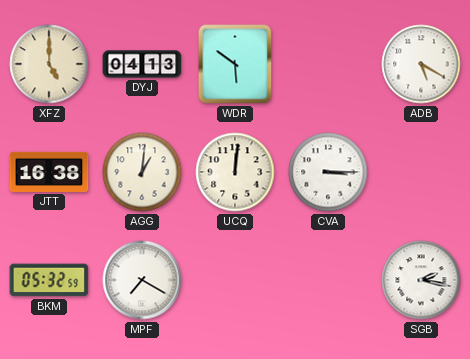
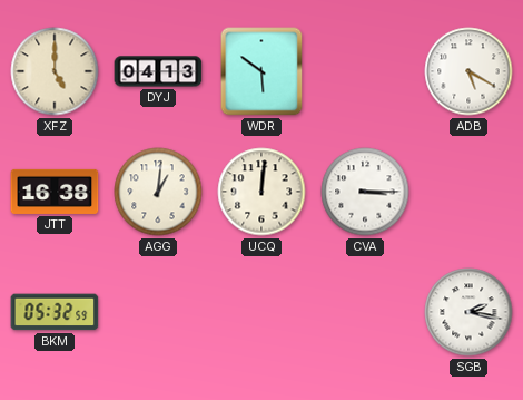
MPF: 7:20 -> none (142, 280)
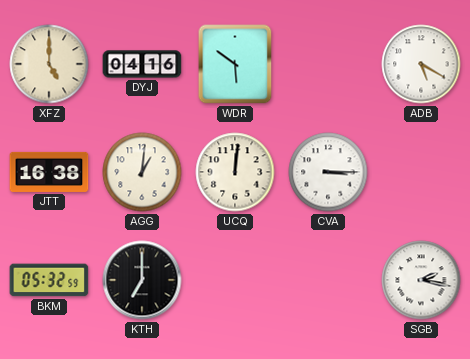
DYJ: 04:13 -> 04:16 (142, 64)
KTH: none -> 7:00 (142, 280)
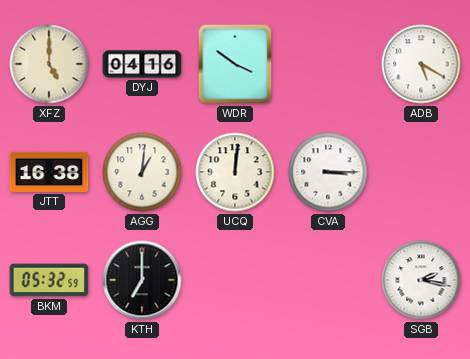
WDR: 5:51 -> 3:51 (235, 64)
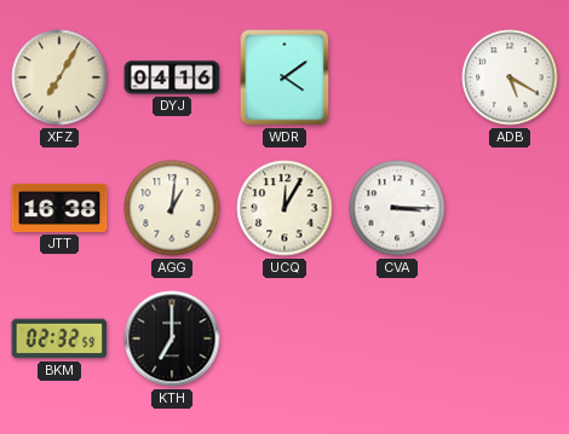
XFZ: 5:00 -> 7:05 (59, 77)
WDR: 3:51 -> 4:09 (284, 77)
UCQ: 12:01 -> 12:05 (284, 208)
BKM: 05:32 -> 02:32 (59, 338)
SGB: 2:17 -> none (421, 280)
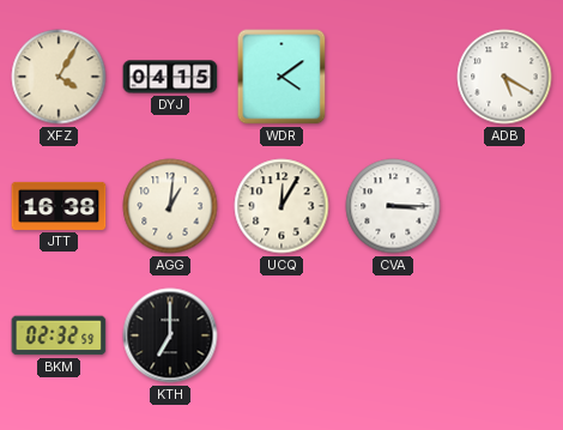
XFZ: 7:05 -> 4:05 (59, 77)
DYJ: 04:16 -> 04:15 (170, 77)
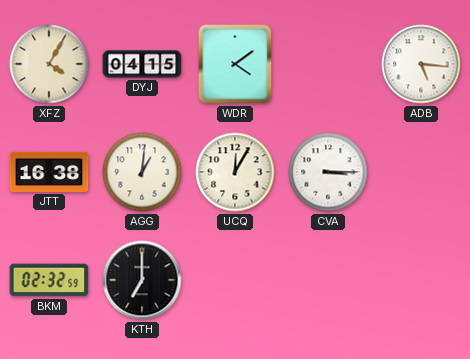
ADB: 5:20 -> 5:16 (421, 64)
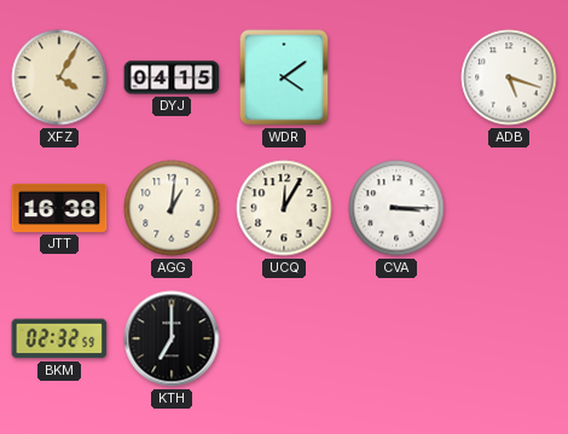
ADB: 5:16 -> 5:18 (509, 77)
